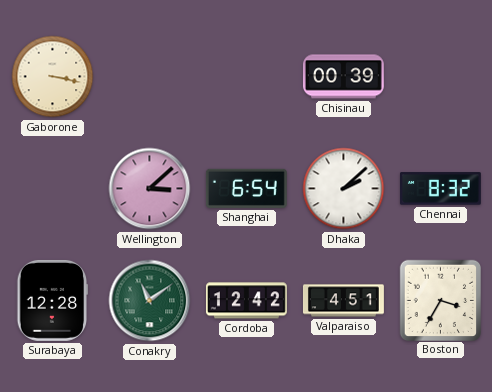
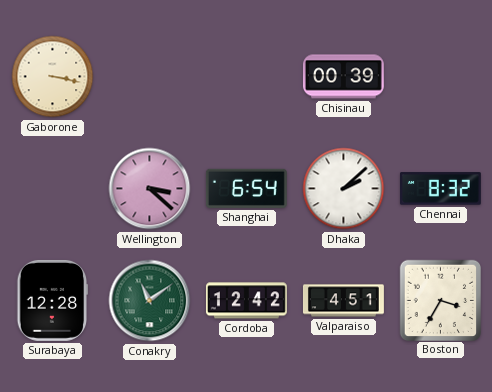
Wellington: 3:08 -> 3:22 (150, 189)
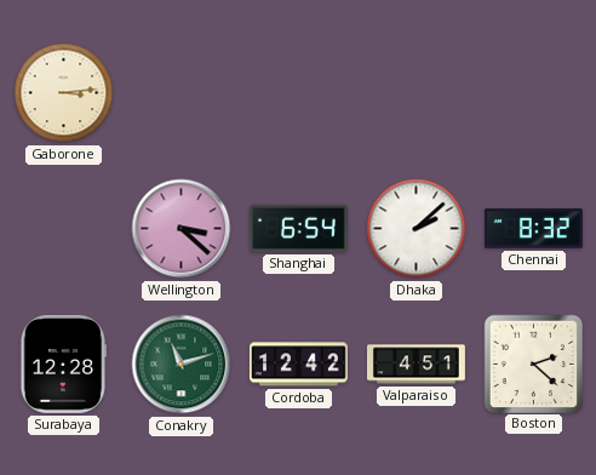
Gaborone: 3:17 -> 3:14 (64, 93)
Chisinau: 00:39 -> none (343, 77)
Conakry: 11:09 -> 11:12 (182, 365)
Boston: 3:35 -> 2:22 (533, 364)
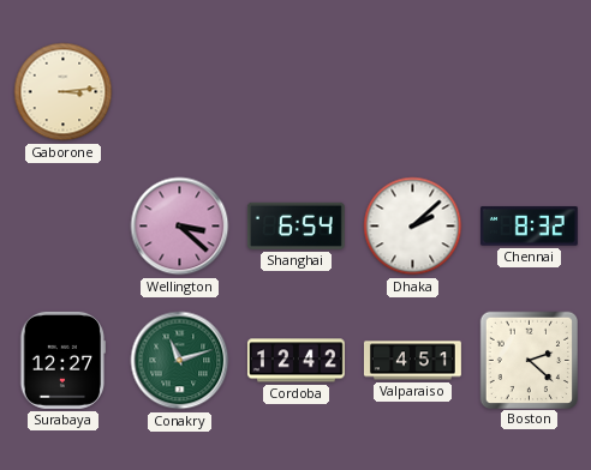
Surabaya: 12:28 -> 12:27 (64, 360)
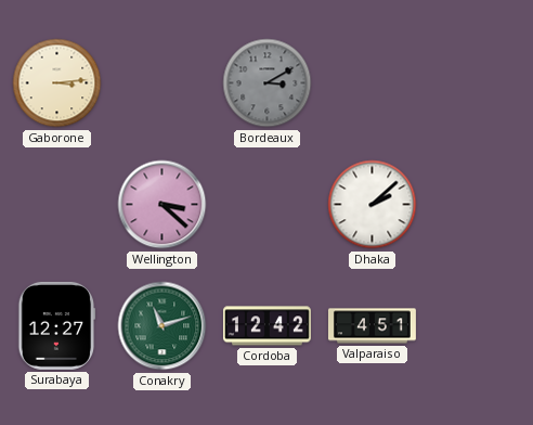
Bordeaux: none -> 3:10 (268, 83)
Shanghai: 6:54 -> none (295, 225)
Chennai: 8:32 -> none (529, 227)
Boston: 2:22 -> none (529, 360)
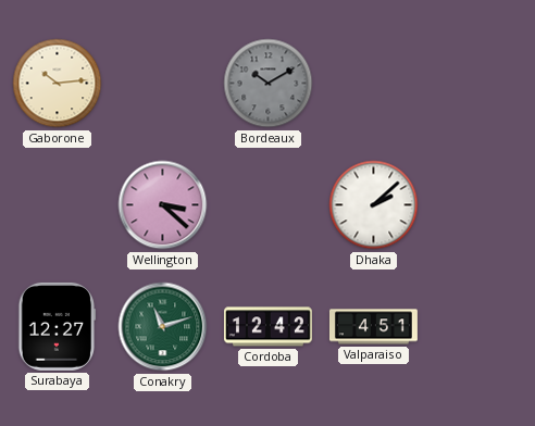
Gaborone: 3:14 -> 10:14 (58, 84)
Bordeaux: 3:10 -> 10:10 (269, 84)
